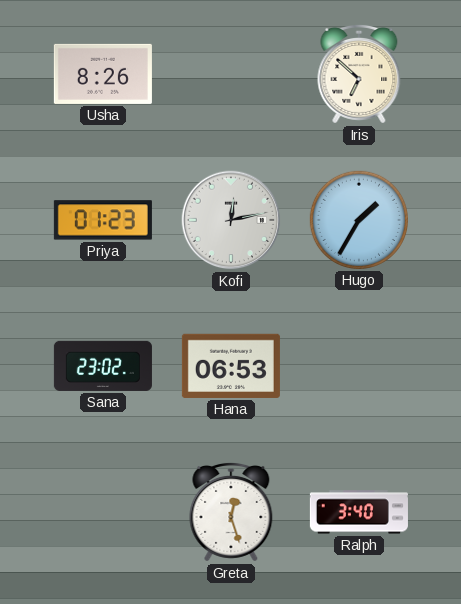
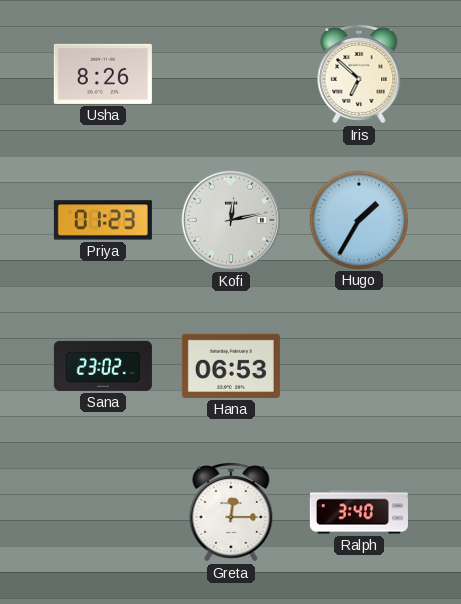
Greta: 12:27 -> 12:15 (231, 513)
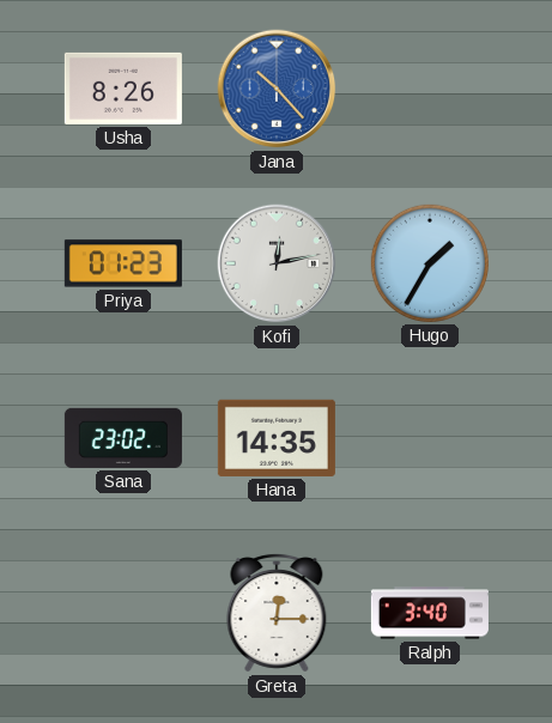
Jana: none -> 10:23 (277, 89)
Iris: 6:52 -> none (359, 75)
Hana: 06:53 -> 14:35 (277, 438)
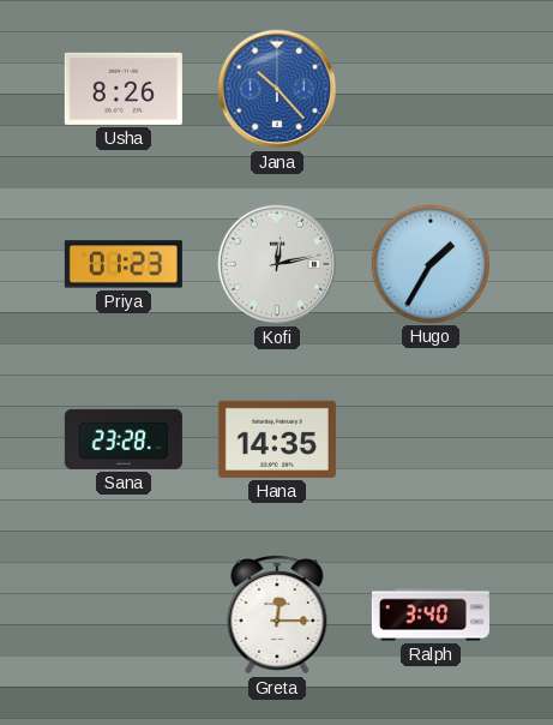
Sana: 23:02 -> 23:28 (124, 439)
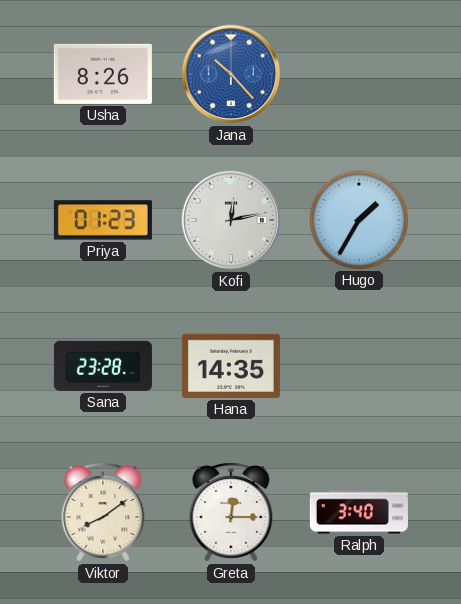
Viktor: none -> 8:09 (103, 513)
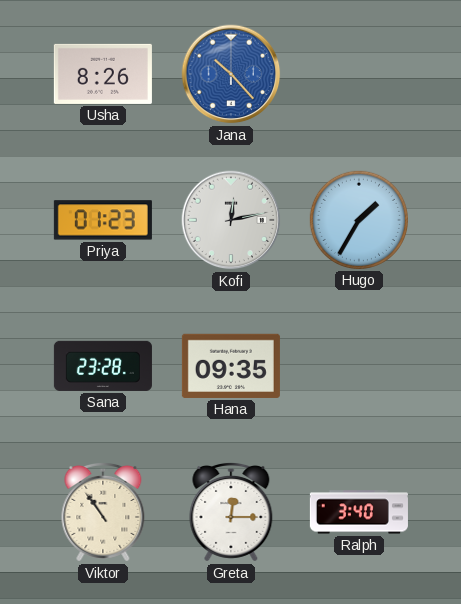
Hana: 14:35 -> 09:35 (231, 366)
Viktor: 8:09 -> 10:54 (103, 513)
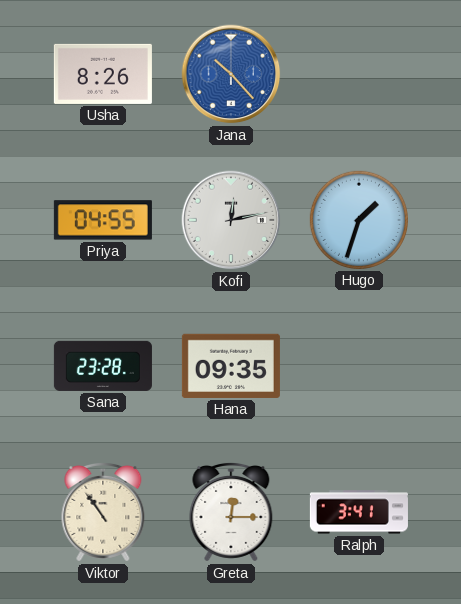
Priya: 01:23 -> 04:55 (103, 220)
Hugo: 1:35 -> 1:33 (359, 220)
Ralph: 3:40 -> 3:41 (359, 512)
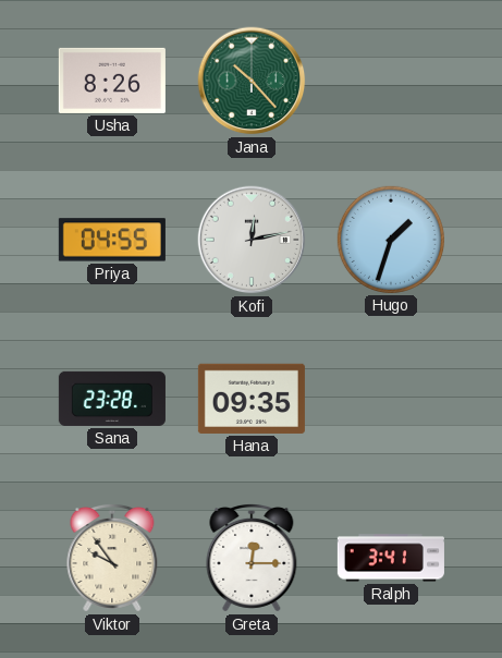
Jana dial: blue -> green (252, 81)
Viktor: 10:54 -> 9:54 (112, 559)
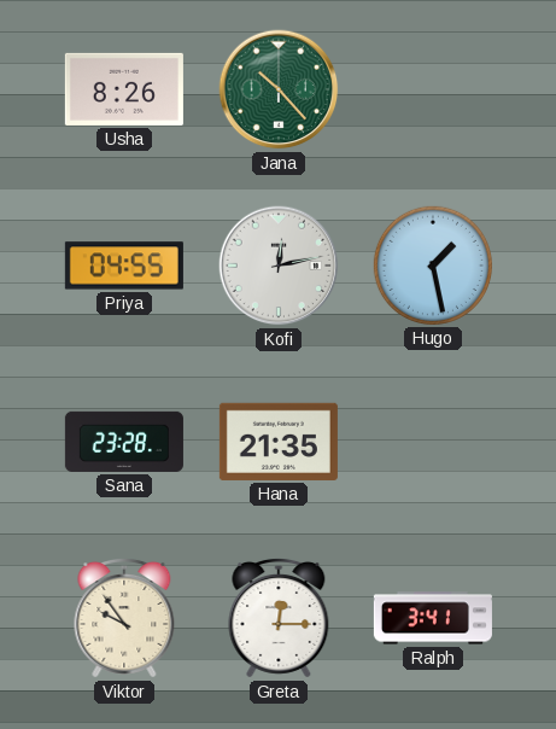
Hugo: 1:33 -> 1:28 (433, 266)
Hana: 09:35 -> 21:35 (279, 442)
